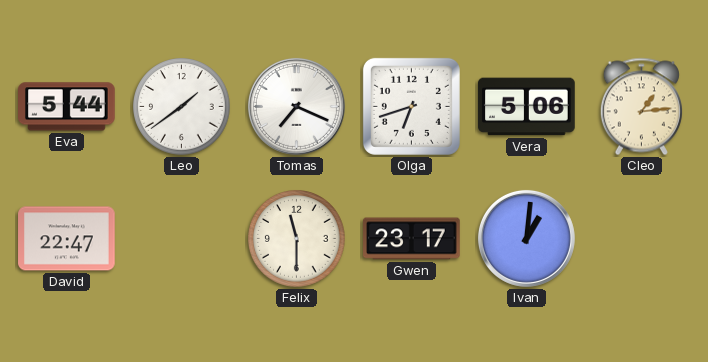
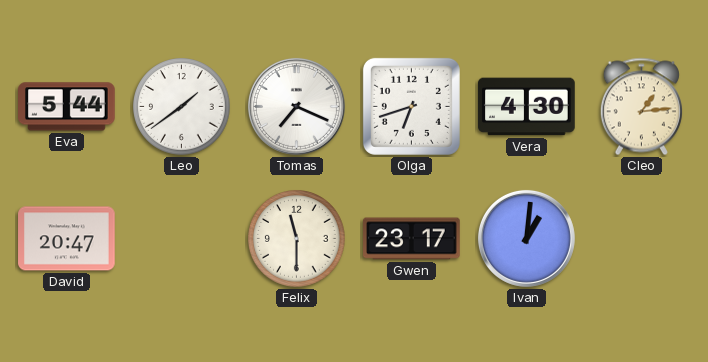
Vera: 5:06 -> 4:30 (527, 107)
David: 22:47 -> 20:47 (67, 239)
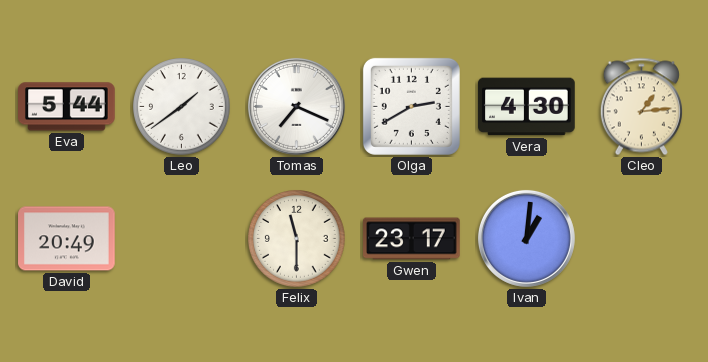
Olga: 6:42 -> 2:40 (411, 106)
David: 20:47 -> 20:49 (67, 239)
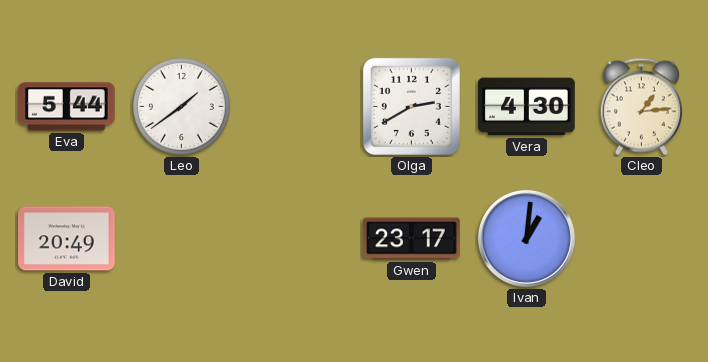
Tomas: 7:19 -> none (296, 106)
Felix: 11:30 -> none (297, 239)
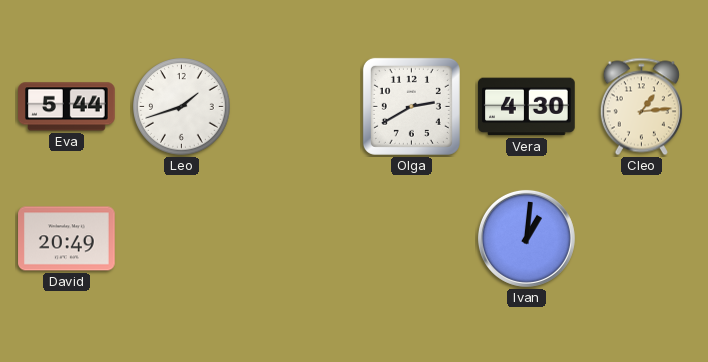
Leo: 1:39 -> 1:42 (182, 107)
Gwen: 23:17 -> none (412, 239)
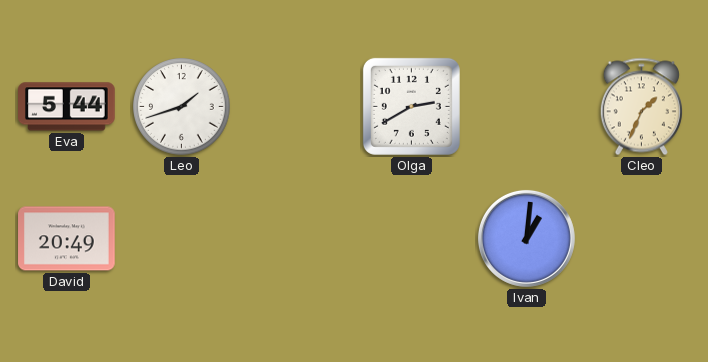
Vera: 4:30 -> none (527, 107)
Cleo: 1:14 -> 1:34 (641, 107)
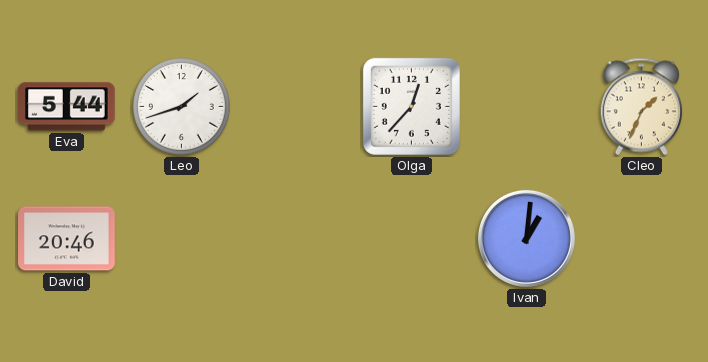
Olga: 2:40 -> 12:37 (411, 106)
David: 20:49 -> 20:46 (67, 239)
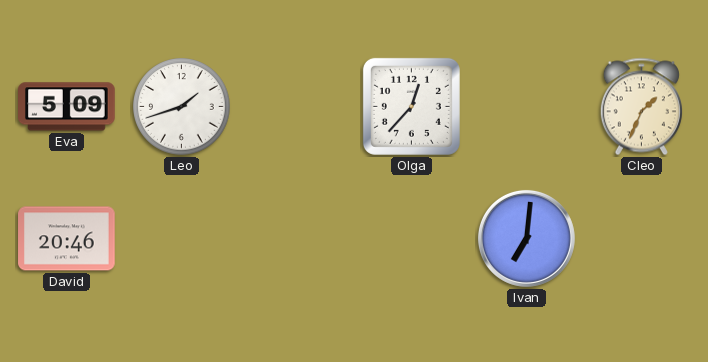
Eva: 5:44 -> 5:09 (67, 107)
Ivan: 1:01 -> 7:01 (526, 238)
